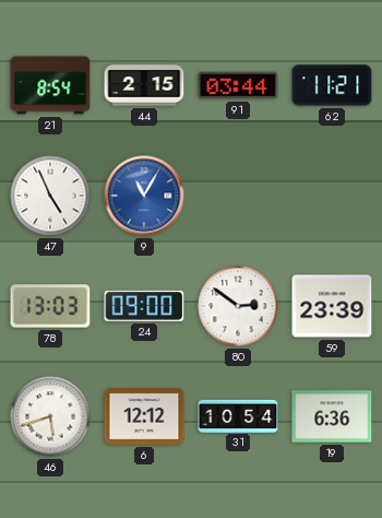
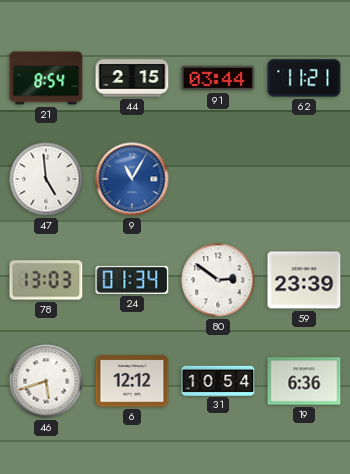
47: 4:56 -> 4:59 (46, 179)
24: 09:00 -> 01:34 (132, 280)
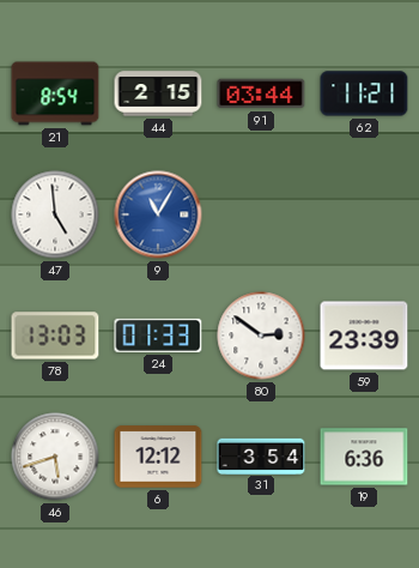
24: 01:34 -> 01:33 (158, 336)
31: 10:54 -> 3:54 (261, 455)
